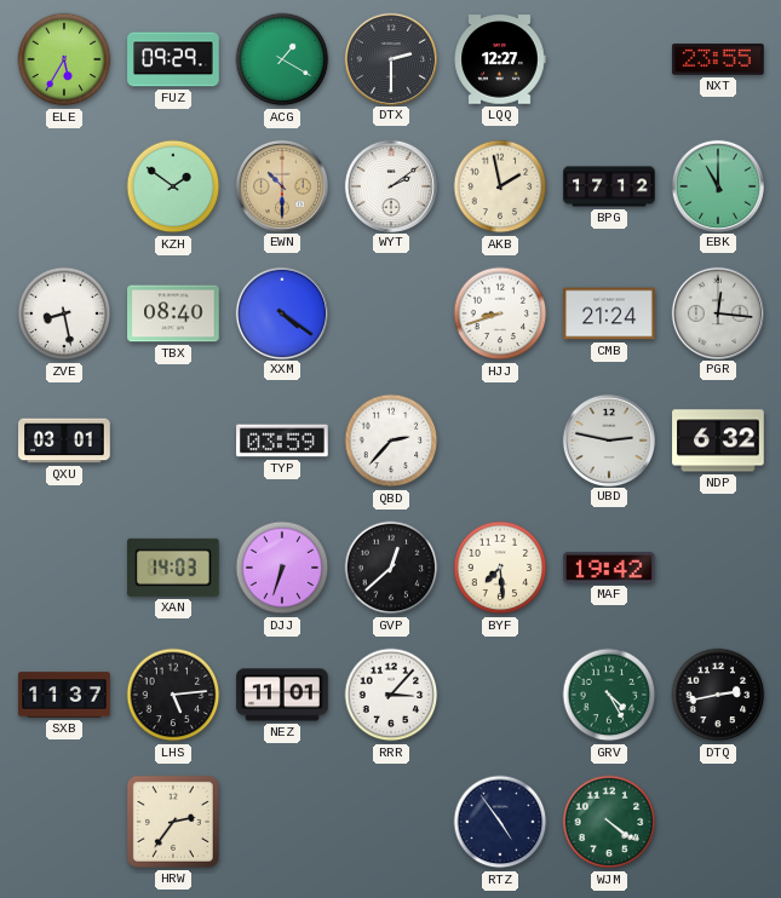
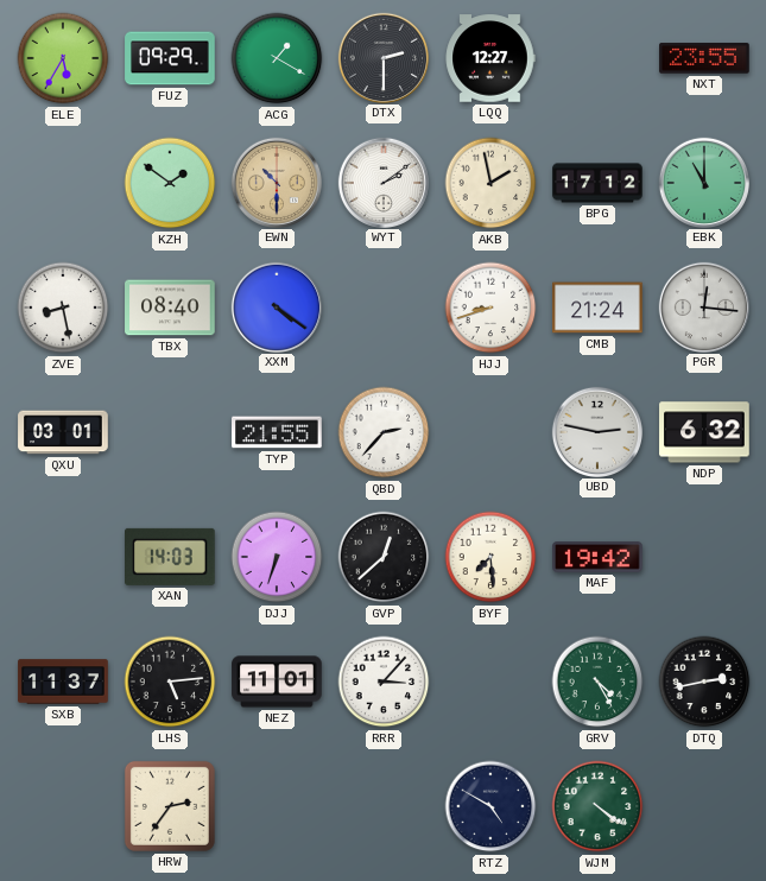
TYP: 03:59 -> 21:55 (277, 432)
RTZ: 4:54 -> 4:50 (490, 806)
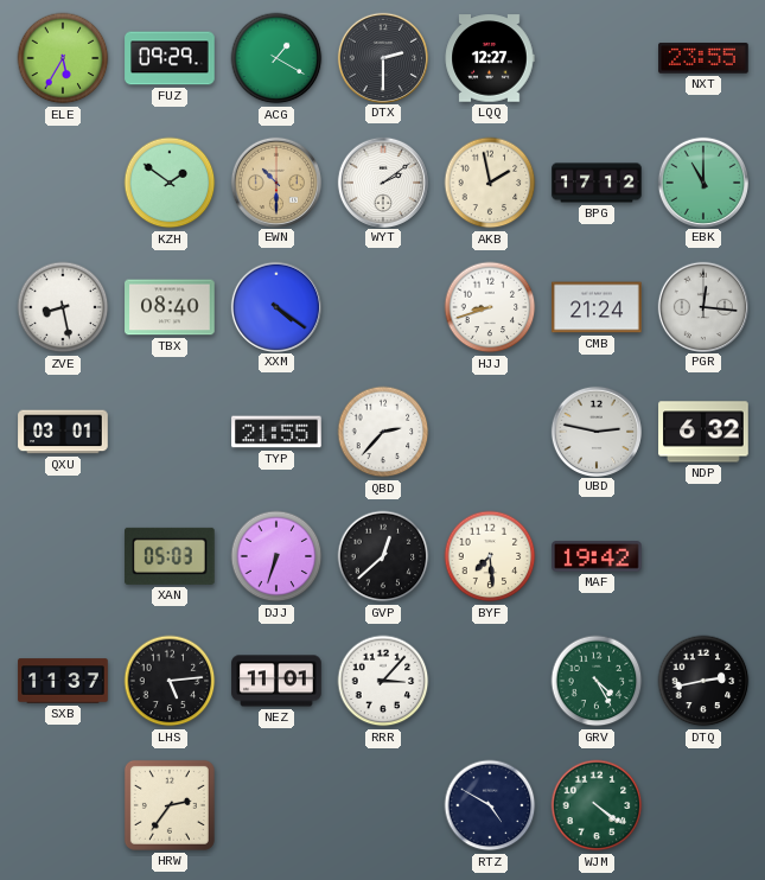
XAN: 14:03 -> 05:03 (171, 556)
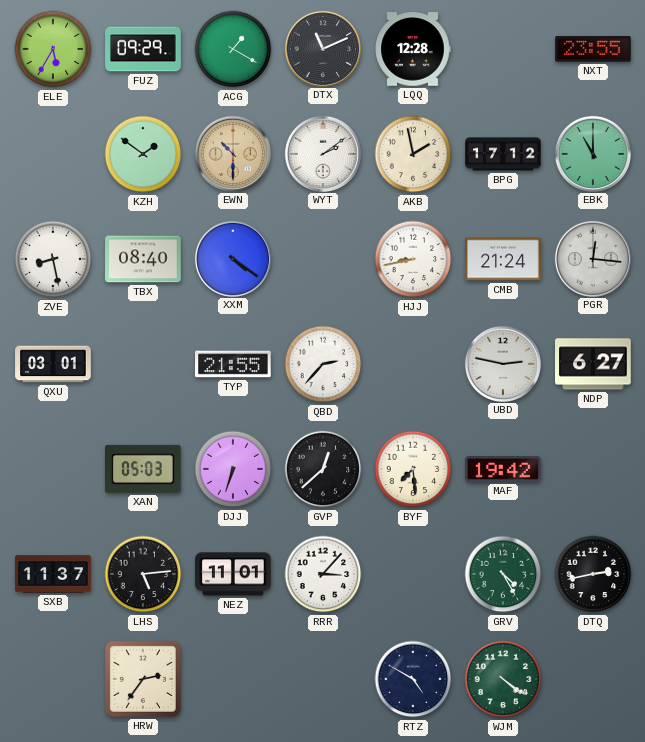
DTX: 2:30 -> 11:11 (322, 48)
LQQ: 12:27 -> 12:28 (413, 49)
HJJ: 8:42 -> 8:43 (413, 259)
NDP: 6:32 -> 6:27 (593, 364)
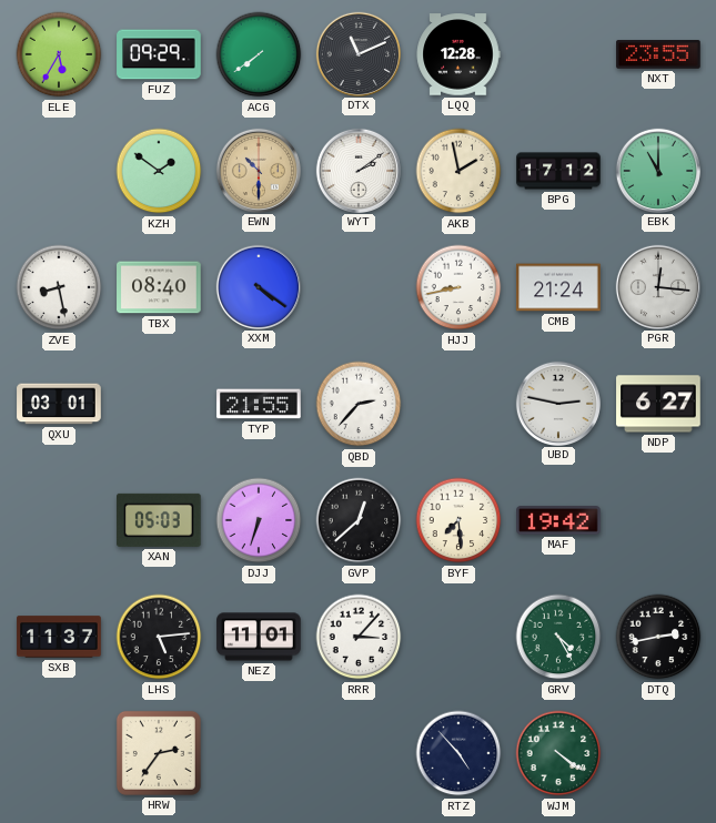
ACG: 1:20 -> 7:39 (259, 54)
RTZ: 4:50 -> 4:53 (458, 753)
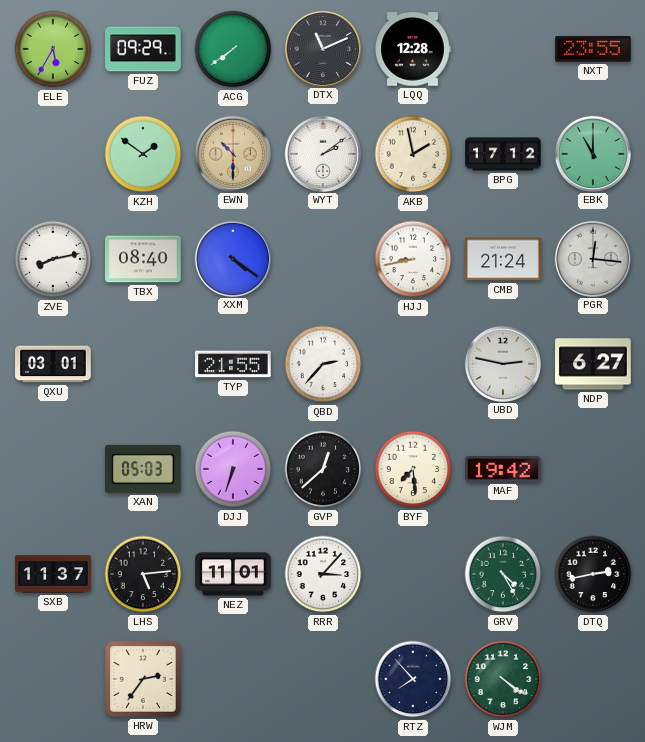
ZVE: 8:28 -> 8:13 (53, 259)
RTZ: 4:53 -> 7:53 (413, 679)
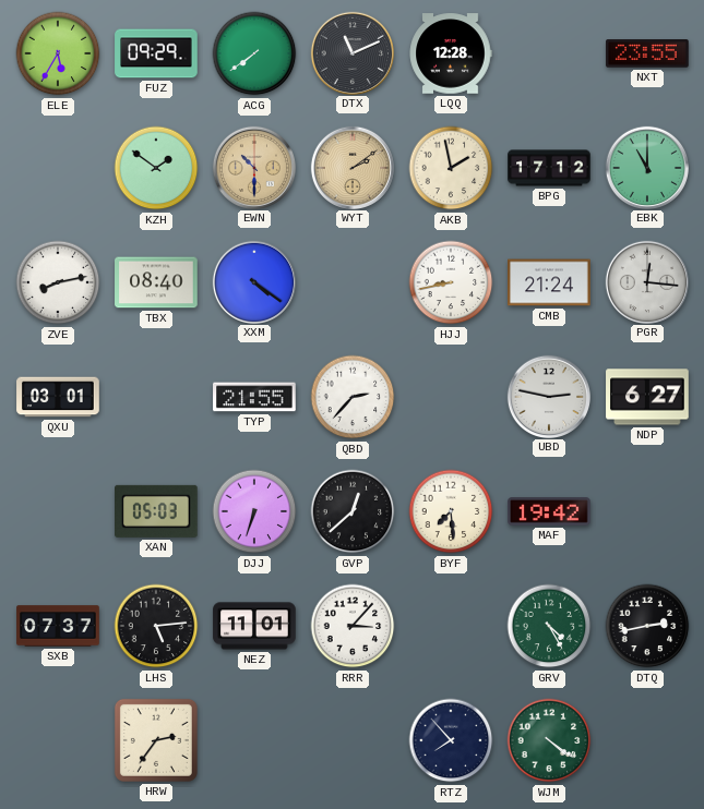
WYT dial: white -> champagne (351, 167)
SXB: 11:37 -> 07:37 (58, 626)
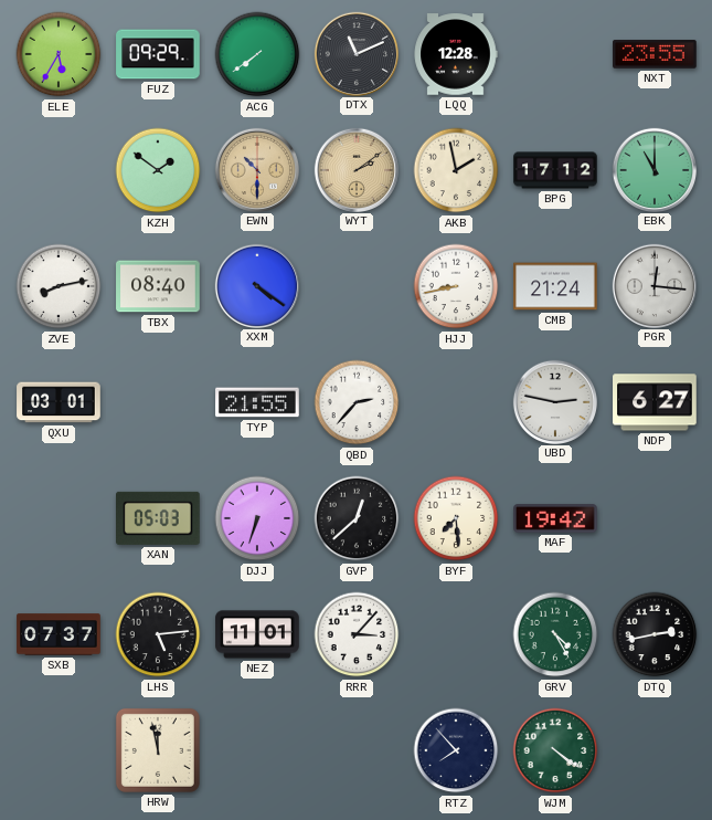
HRW: 2:36 -> 11:58 (158, 750)
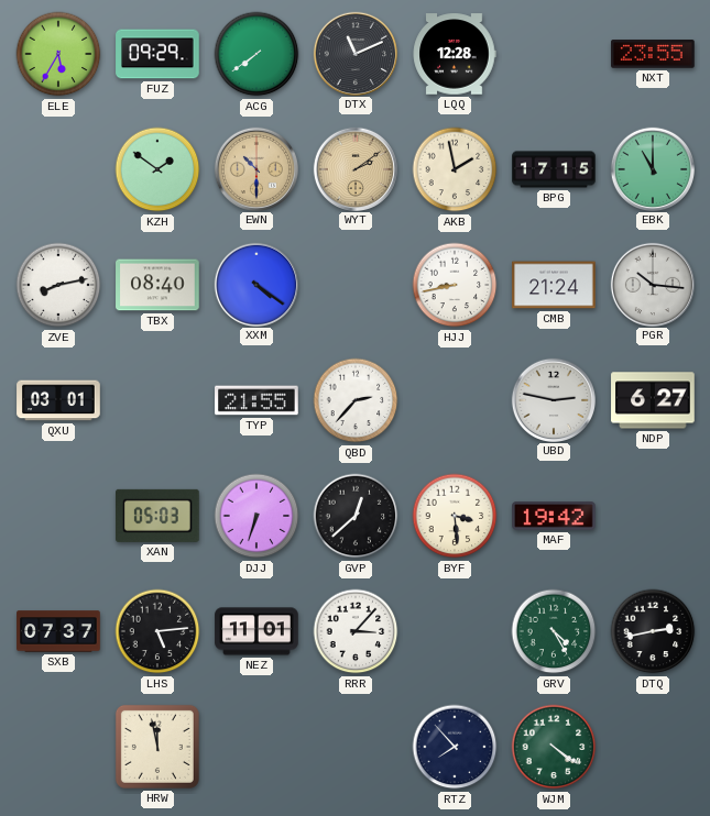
BPG: 17:12 -> 17:15 (554, 169)
PGR: 12:16 -> 10:16 (652, 284)
BYF: 7:29 -> 3:29 (455, 516)
